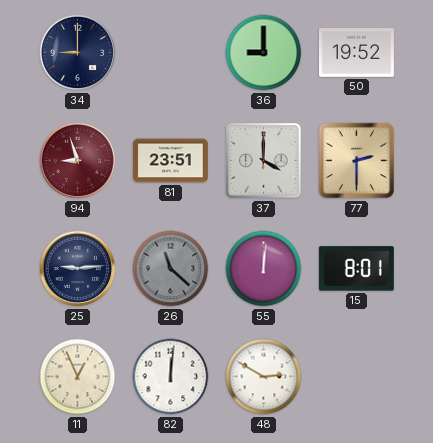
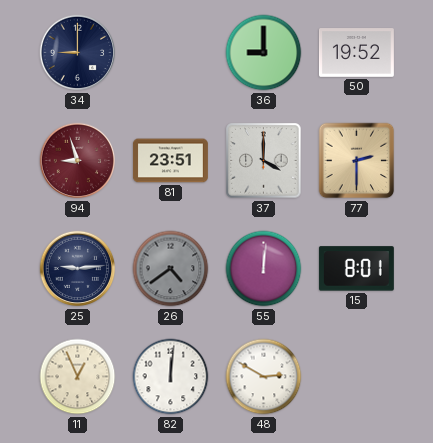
26: 11:22 -> 4:39 (171, 269)
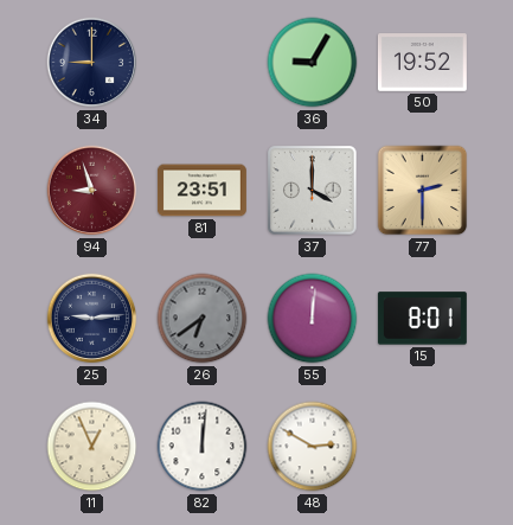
36: 9:00 -> 9:05 (313, 63)
26: 4:39 -> 6:39 (203, 319)
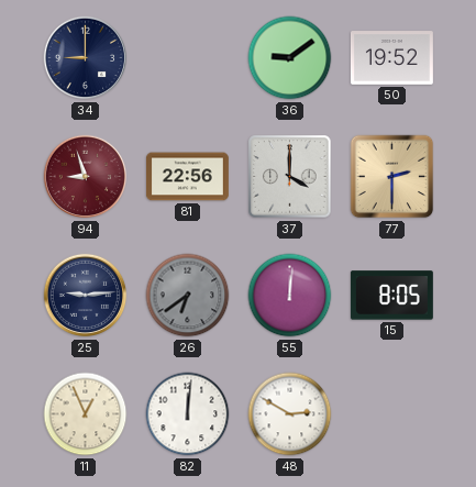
36: 9:05 -> 9:09 (290, 58)
81: 23:51 -> 22:56 (187, 177)
15: 8:01 -> 8:05 (391, 296)
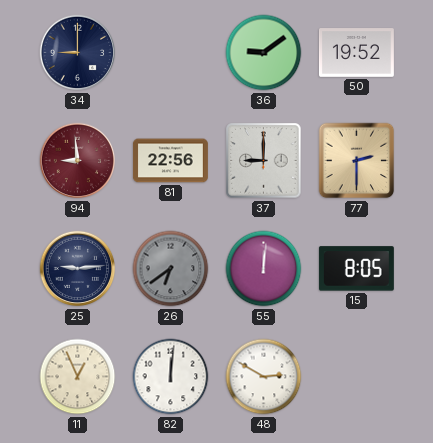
94: 8:57 -> 8:59 (78, 161)
37: 4:00 -> 9:00 (264, 161)
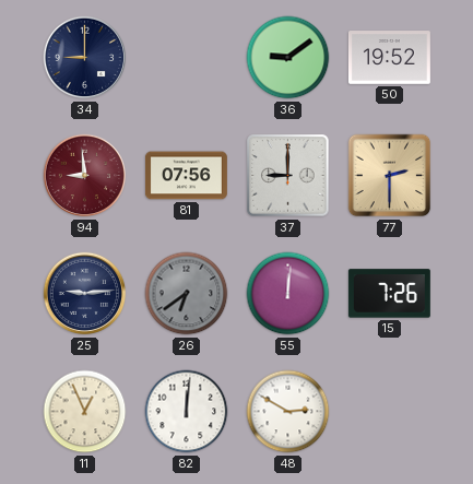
81: 22:56 -> 07:56 (186, 176)
15: 8:05 -> 7:26 (389, 294)
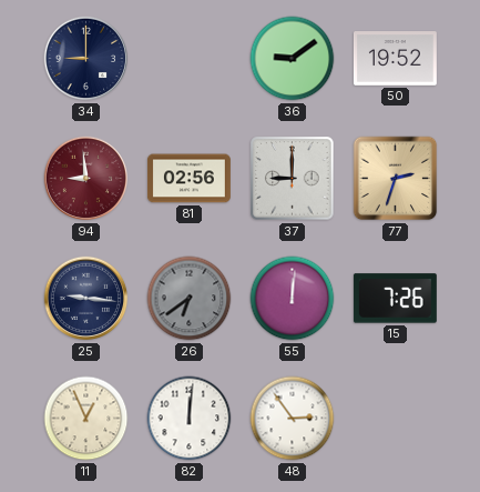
81: 07:56 -> 02:56 (188, 179)
77: 2:30 -> 2:33 (396, 179)
25: 9:14 -> 9:16 (86, 299)
48: 2:50 -> 2:54 (293, 419)
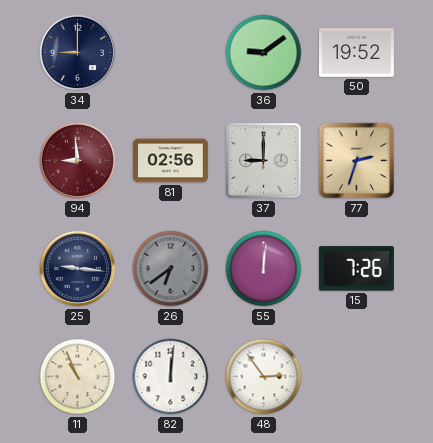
11: 12:56 -> 10:56 (78, 377)
